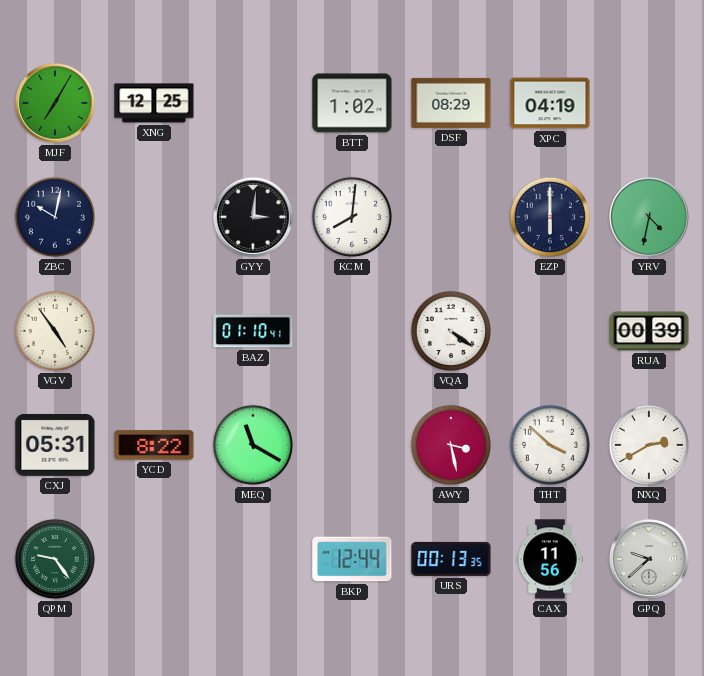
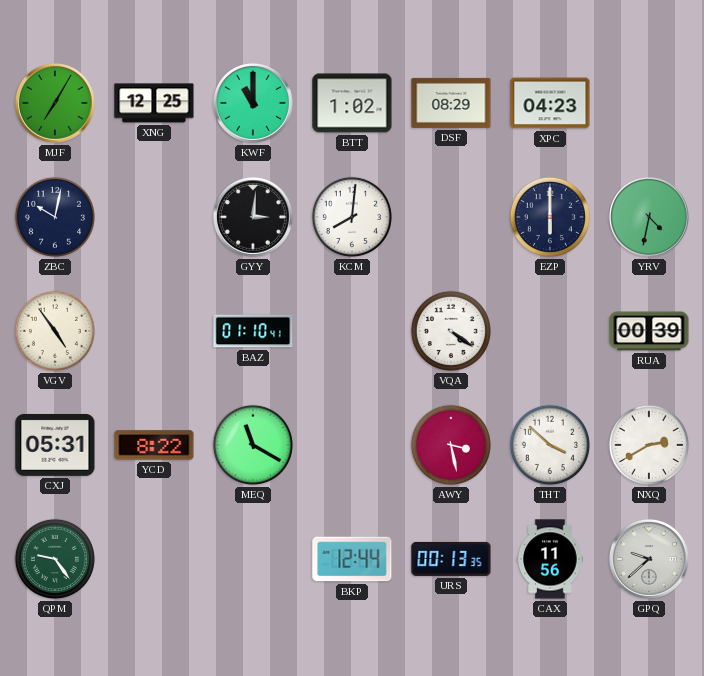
KWF: none -> 11:00 (253, 103)
XPC: 04:19 -> 04:23 (550, 103)
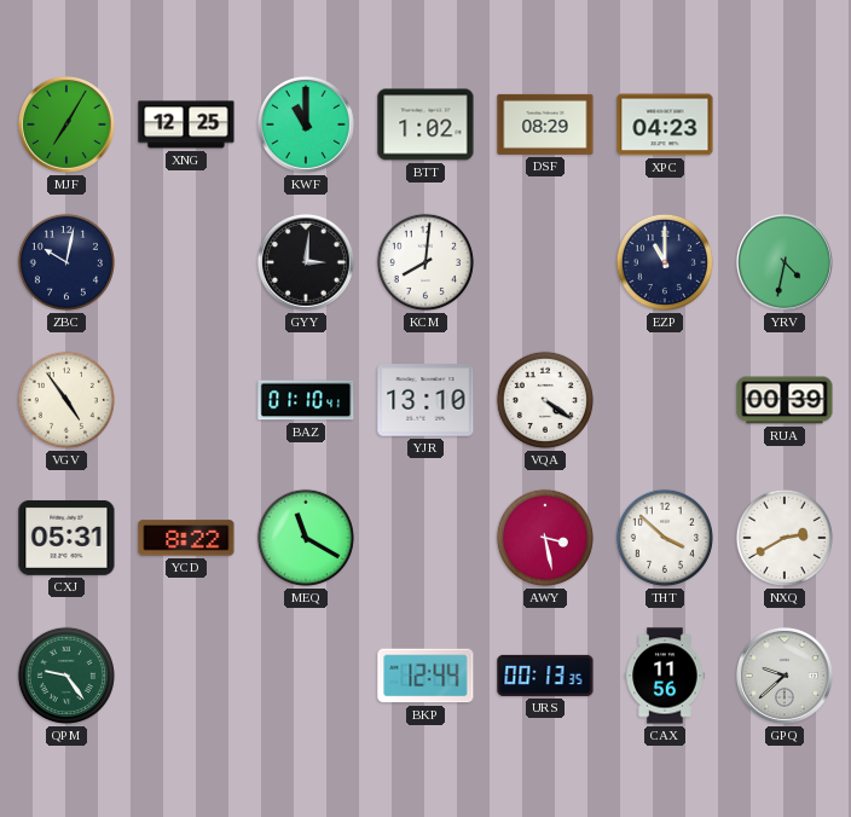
EZP: 6:00 -> 11:00 (665, 262)
YJR: none -> 13:10 (425, 400)
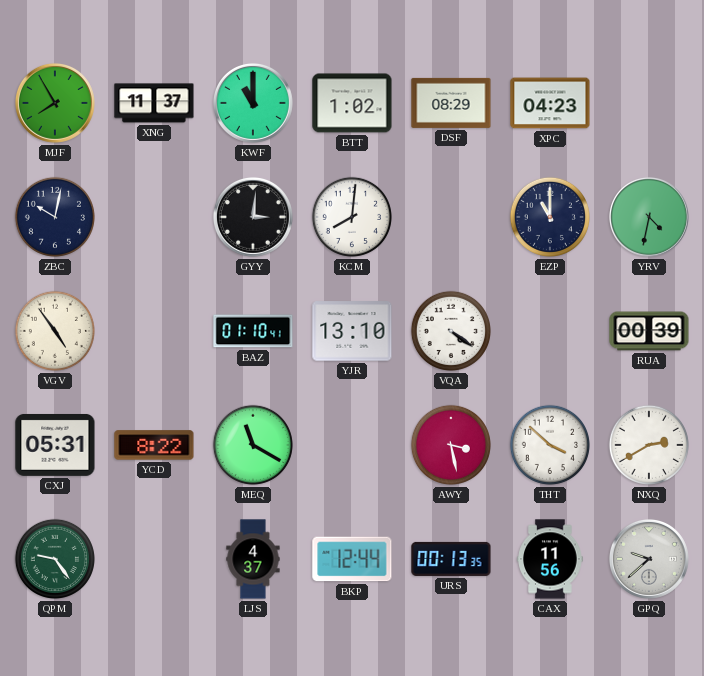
MJF: 7:05 -> 7:55 (55, 103)
XNG: 12:25 -> 11:37 (154, 103)
LJS: none -> 4:37 (253, 559)
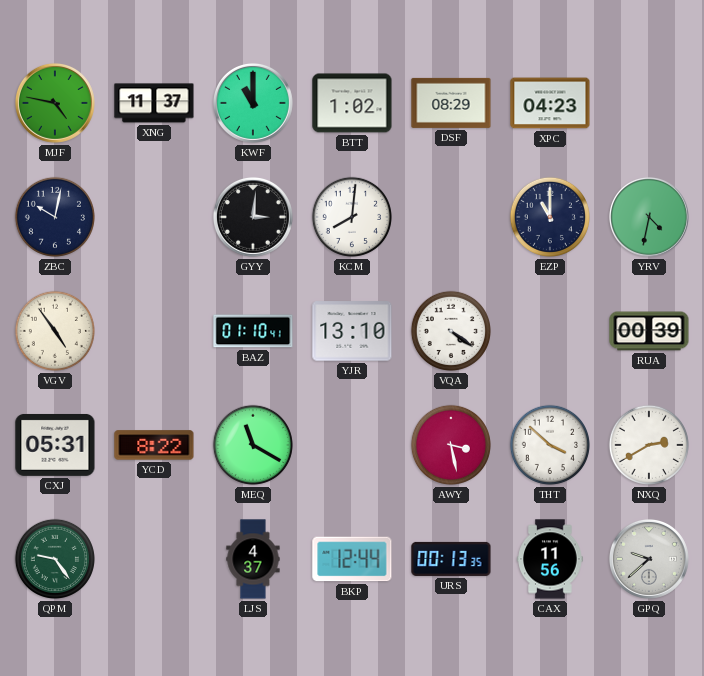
MJF: 7:55 -> 4:47 (55, 103)
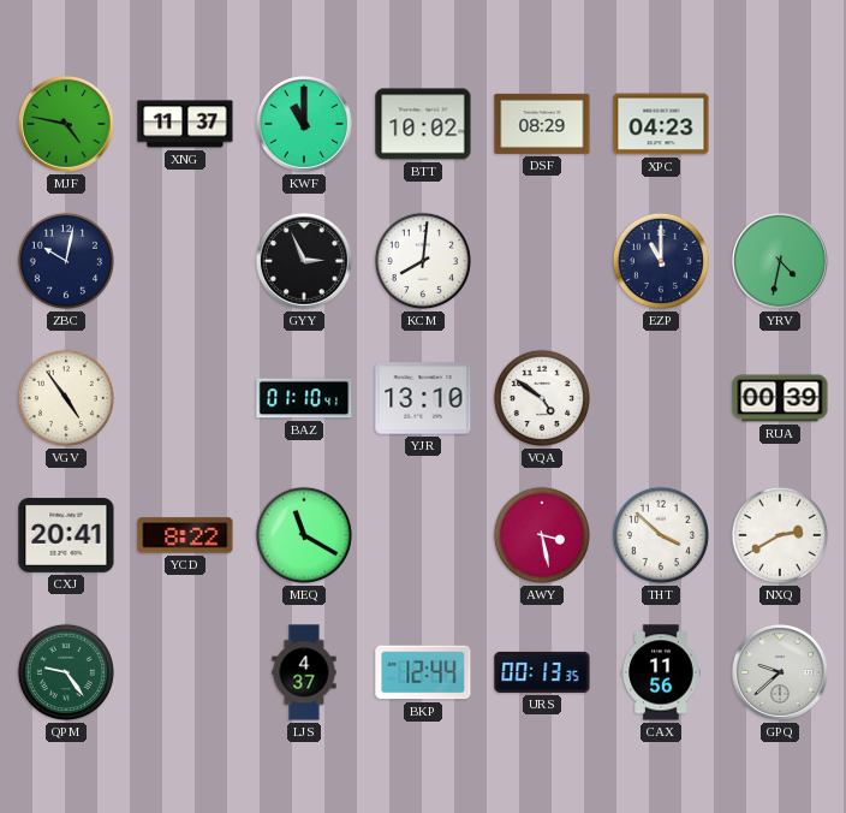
BTT: 1:02 -> 10:02 (423, 124)
GYY: 3:01 -> 2:56 (304, 261)
VQA: 4:21 -> 4:51 (542, 398)
CXJ: 05:31 -> 20:41 (66, 535)
